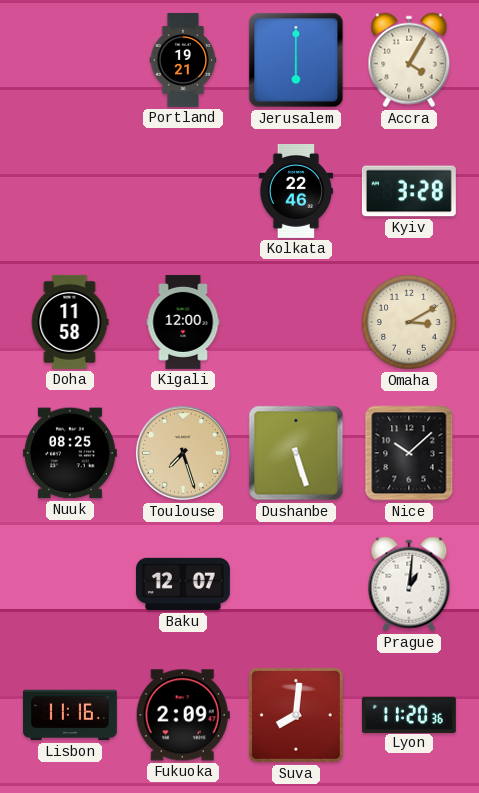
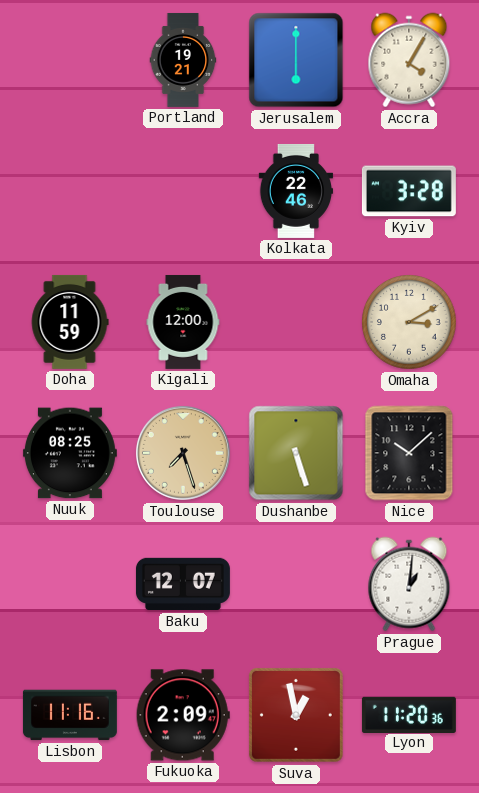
Doha: 11:58 -> 11:59 (70, 322)
Suva: 8:01 -> 12:58 (296, 715)
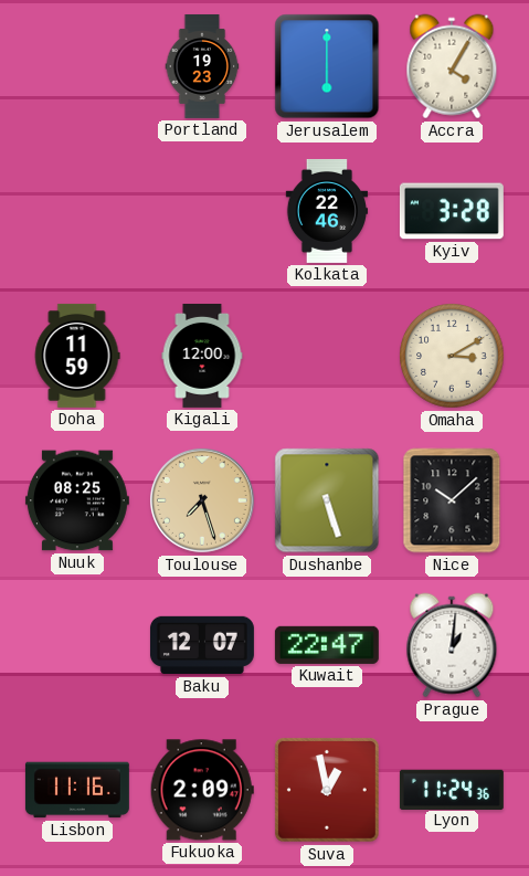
Portland: 19:21 -> 19:23 (202, 66)
Kuwait: none -> 22:47 (327, 645)
Lyon: 11:20 -> 11:24 (452, 789)
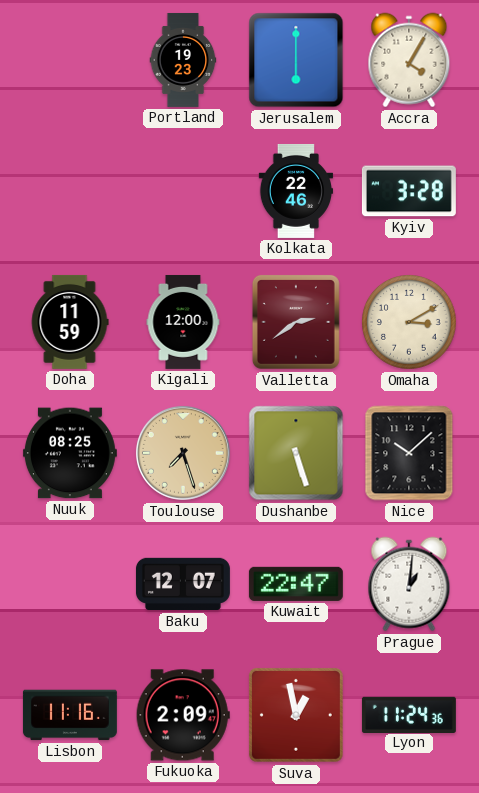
Valletta: none -> 2:39 (296, 322)
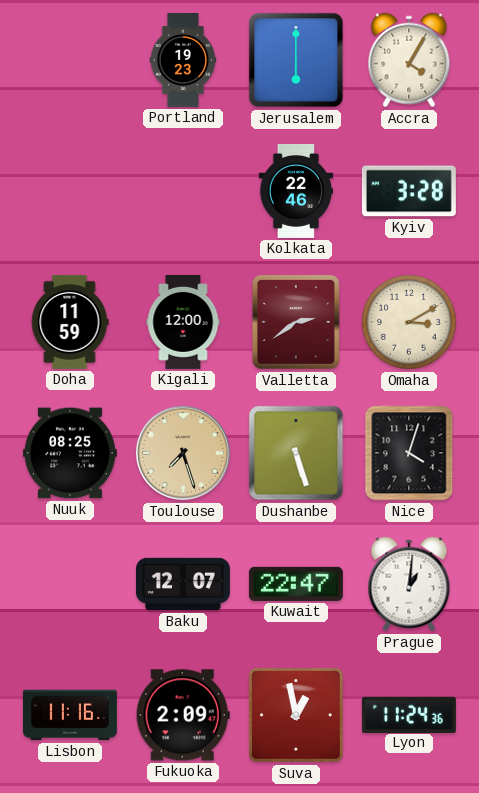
Nice: 10:08 -> 4:03 (409, 453)
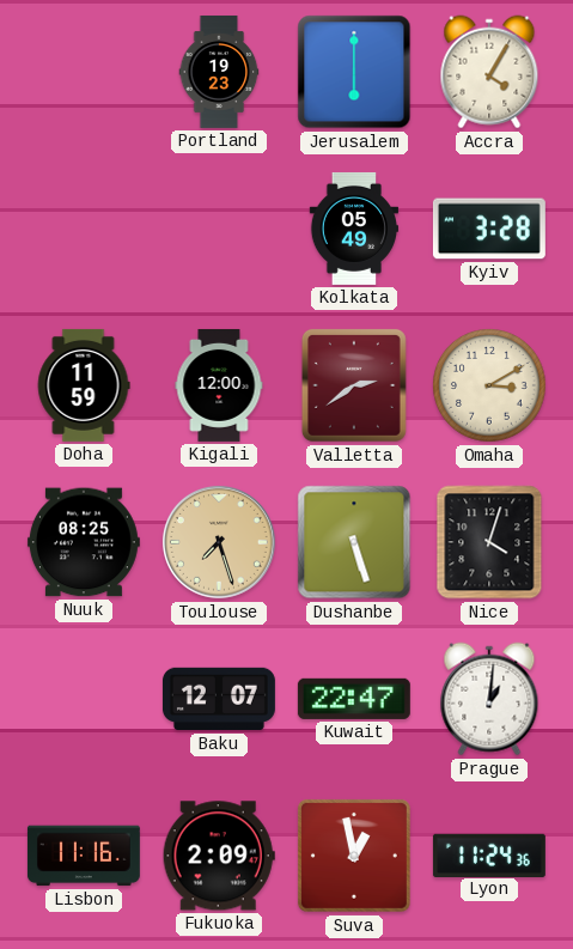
Kolkata: 22:46 -> 05:49 (354, 229)
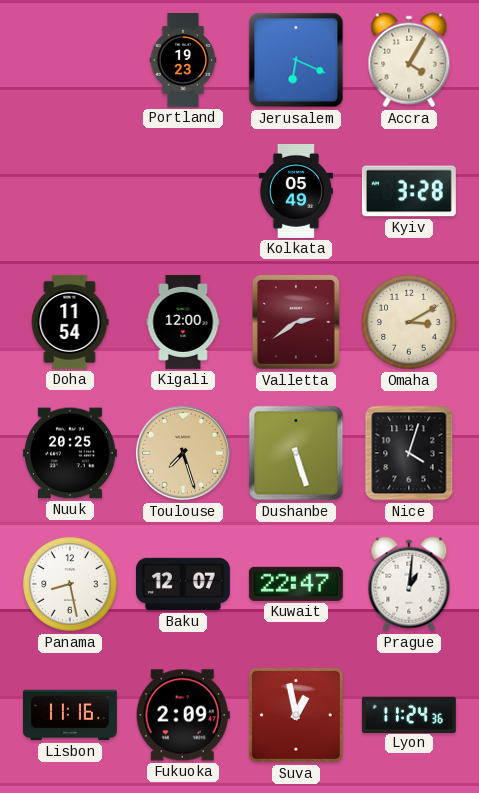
Jerusalem: 6:00 -> 6:19 (296, 60)
Doha: 11:59 -> 11:54 (70, 322)
Nuuk: 08:25 -> 20:25 (70, 453)
Panama: none -> 8:28 (70, 584)
